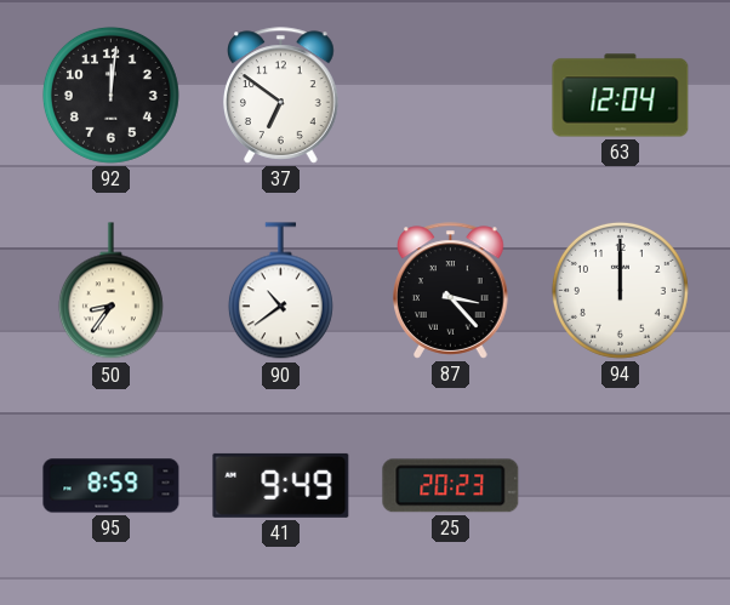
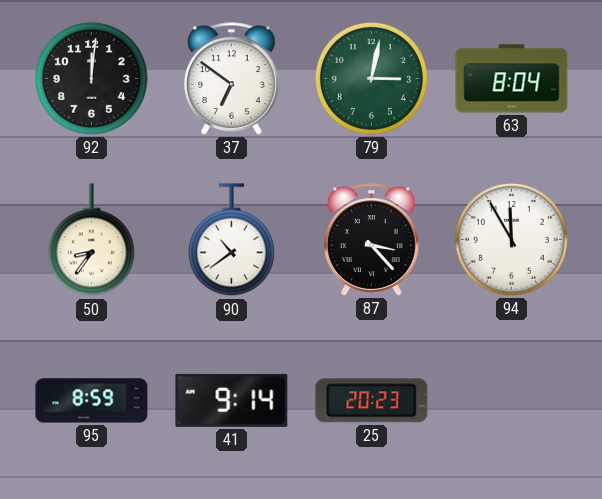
79: none -> 3:02 (371, 78)
63: 12:04 -> 8:04 (512, 79)
94: 12:00 -> 11:55 (511, 239)
41: 9:49 -> 9:14 (232, 400)
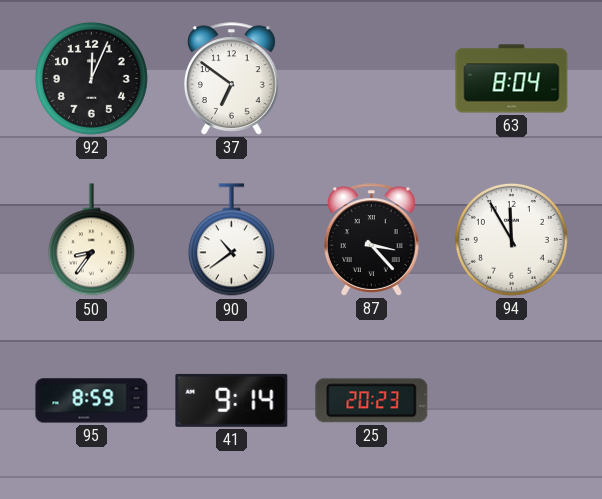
92: 12:01 -> 12:04 (91, 78)
79: 3:02 -> none (371, 78)
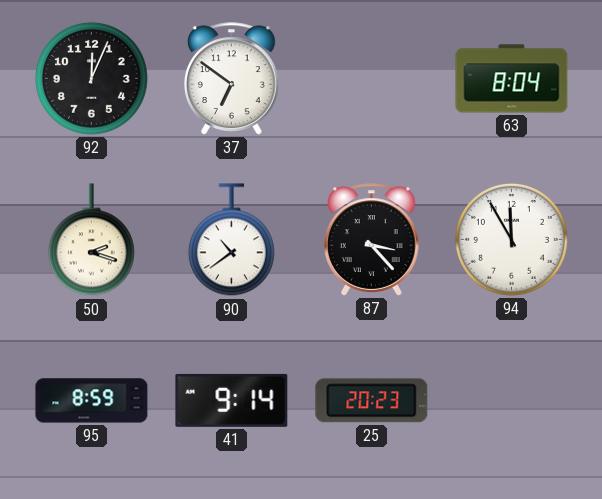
50: 8:36 -> 2:18 (91, 240)
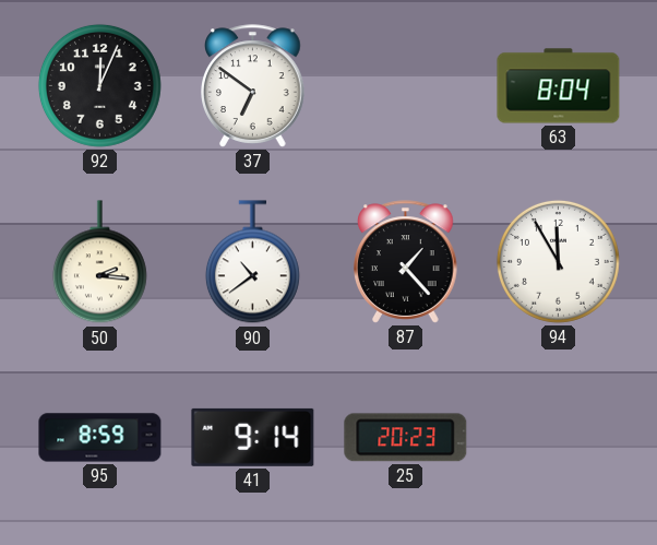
50: 2:18 -> 2:16 (99, 262)
87: 3:23 -> 1:23 (406, 262)
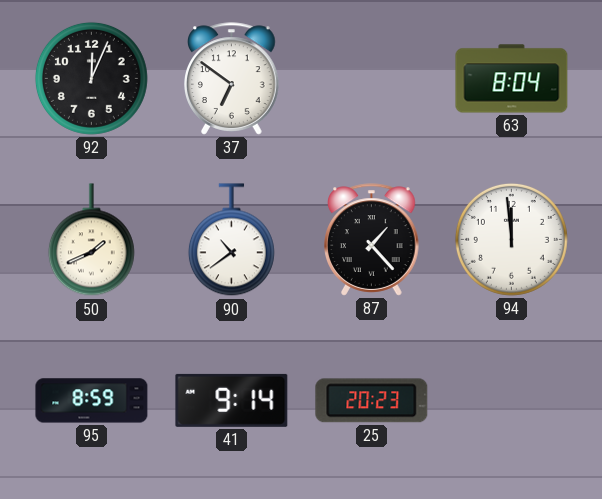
50: 2:16 -> 1:41 (91, 240)
94: 11:55 -> 11:59 (511, 239)
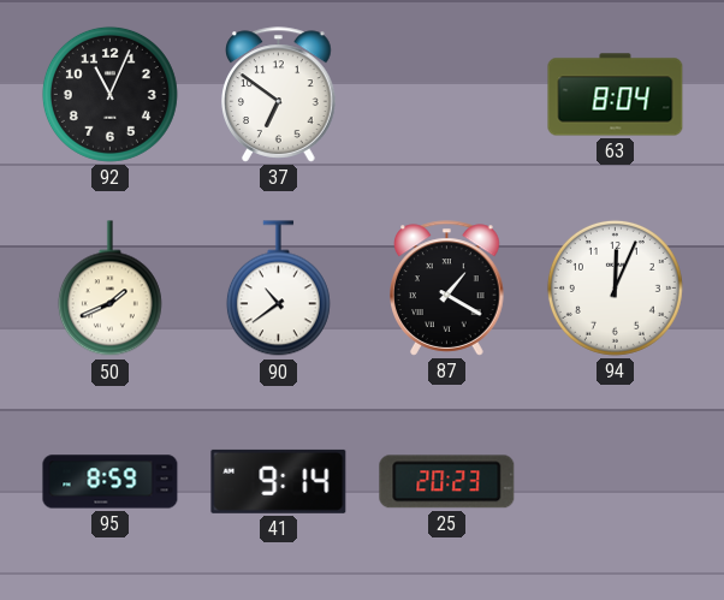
92: 12:04 -> 11:04 (109, 94)
87: 1:23 -> 1:20 (447, 289)
94: 11:59 -> 12:04 (615, 287)
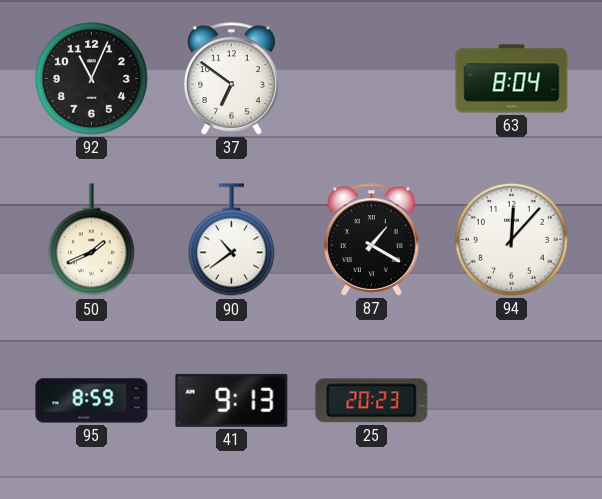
94: 12:04 -> 12:07 (511, 239)
41: 9:14 -> 9:13 (232, 400)
